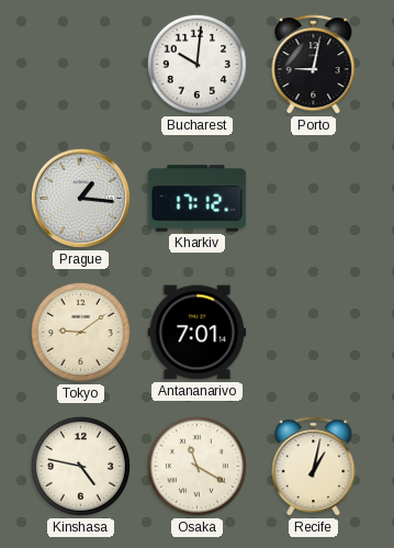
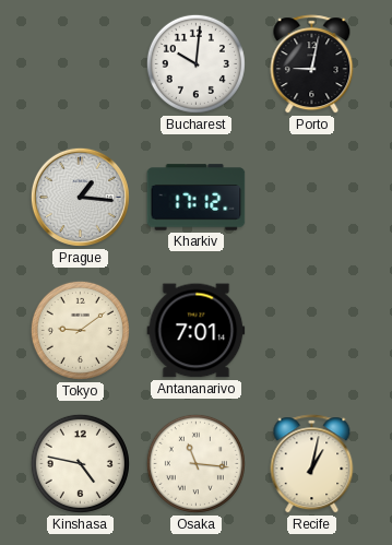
Osaka: 11:20 -> 11:16 (195, 463)
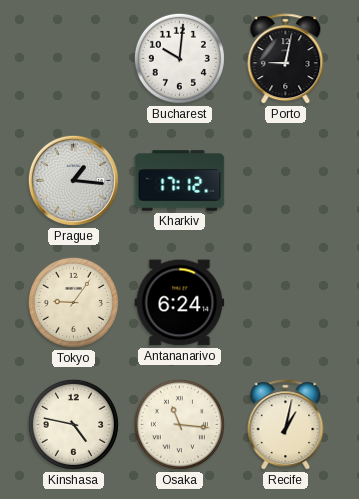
Tokyo: 9:09 -> 9:06 (73, 302)
Antananarivo: 7:01 -> 6:24 (180, 303)
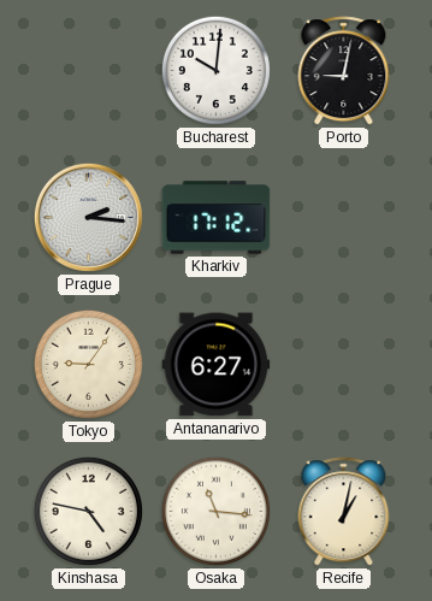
Prague: 1:16 -> 2:16 (88, 217)
Antananarivo: 6:24 -> 6:27 (217, 365)
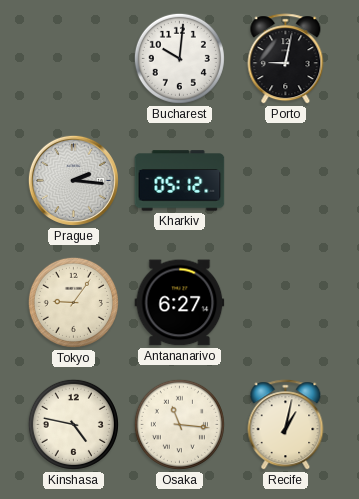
Kharkiv: 17:12 -> 05:12 (180, 181)
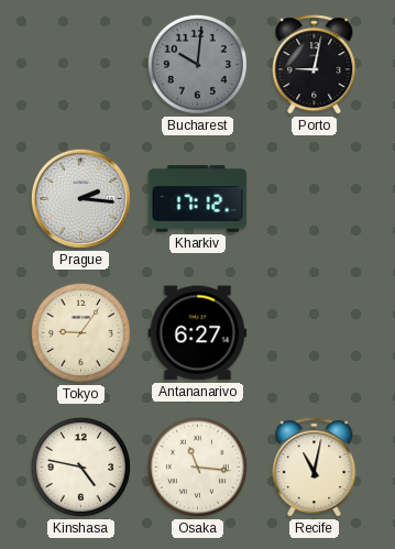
Bucharest dial: white -> grey (197, 64)
Kharkiv: 05:12 -> 17:12 (198, 199)
Recife: 1:02 -> 11:02 (315, 468)
